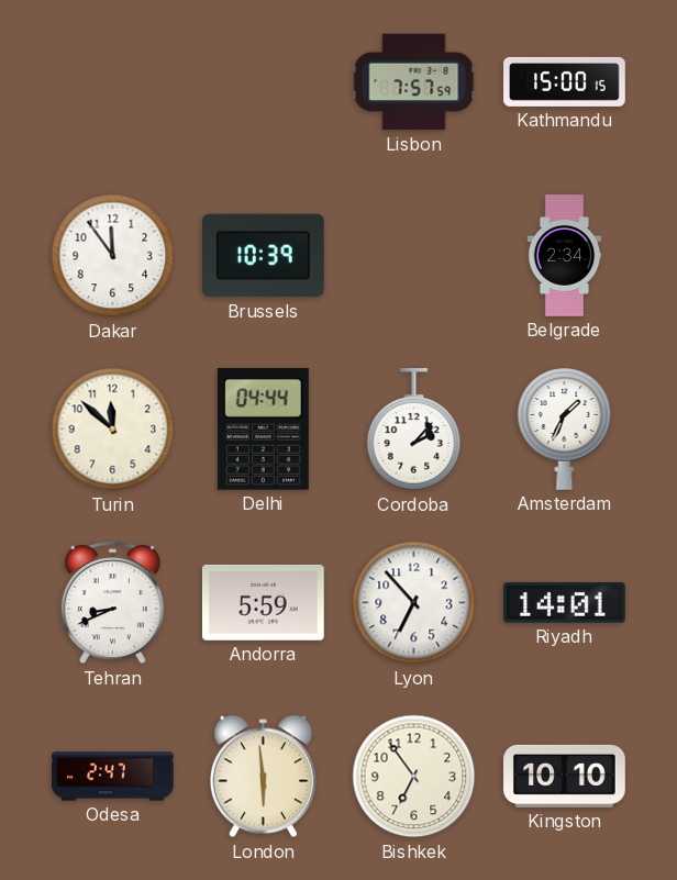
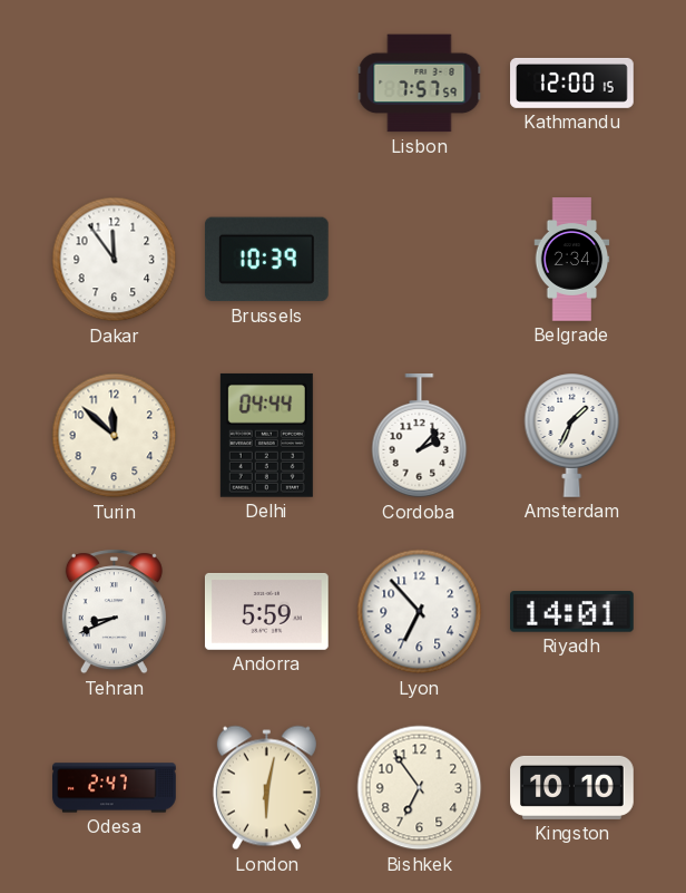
Kathmandu: 15:00 -> 12:00 (572, 82)
London: 5:59 -> 6:02 (266, 788)
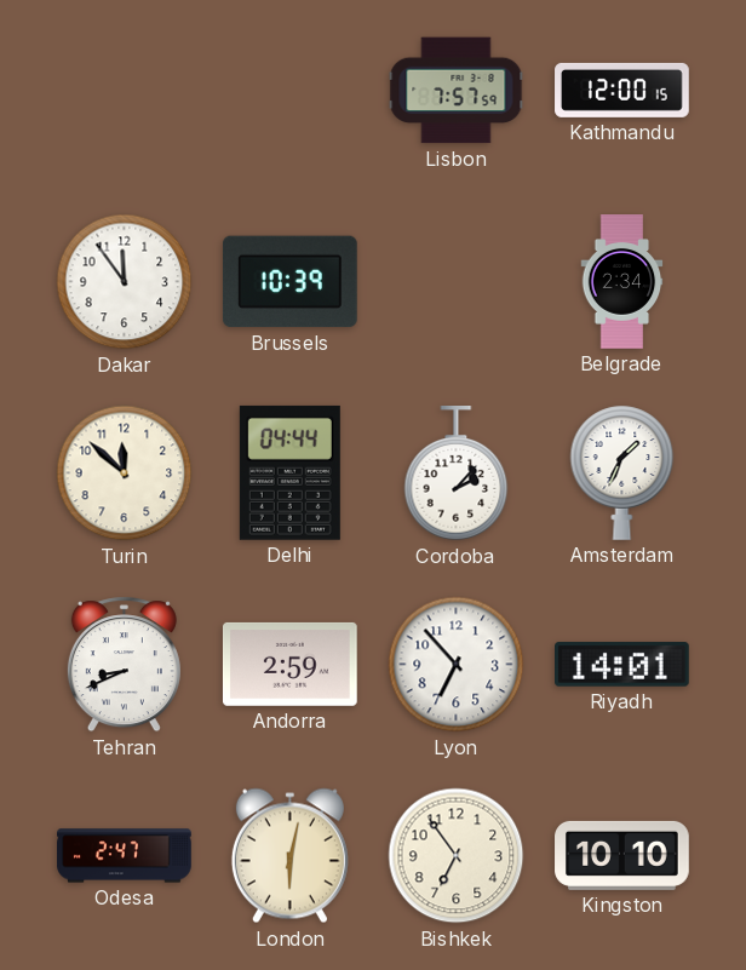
Andorra: 5:59 -> 2:59 (291, 664)
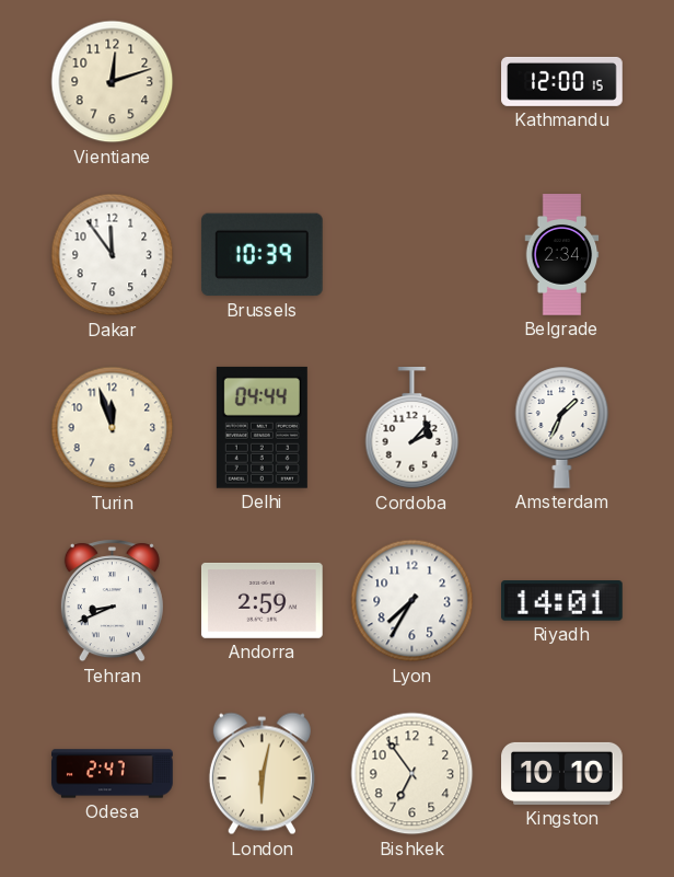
Vientiane: none -> 12:12 (113, 82)
Lisbon: 7:57 -> none (457, 91)
Turin: 11:52 -> 11:57 (113, 428)
Lyon: 6:53 -> 7:35 (412, 601)
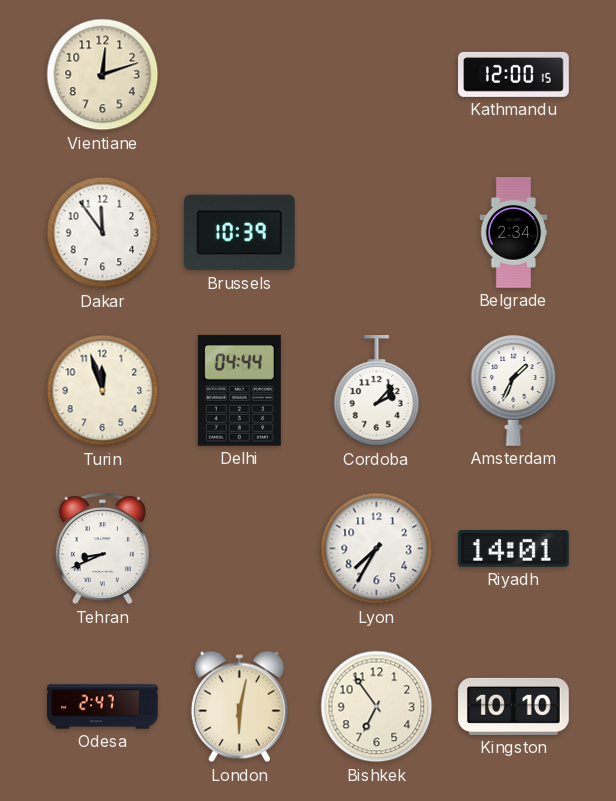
Andorra: 2:59 -> none (263, 600)
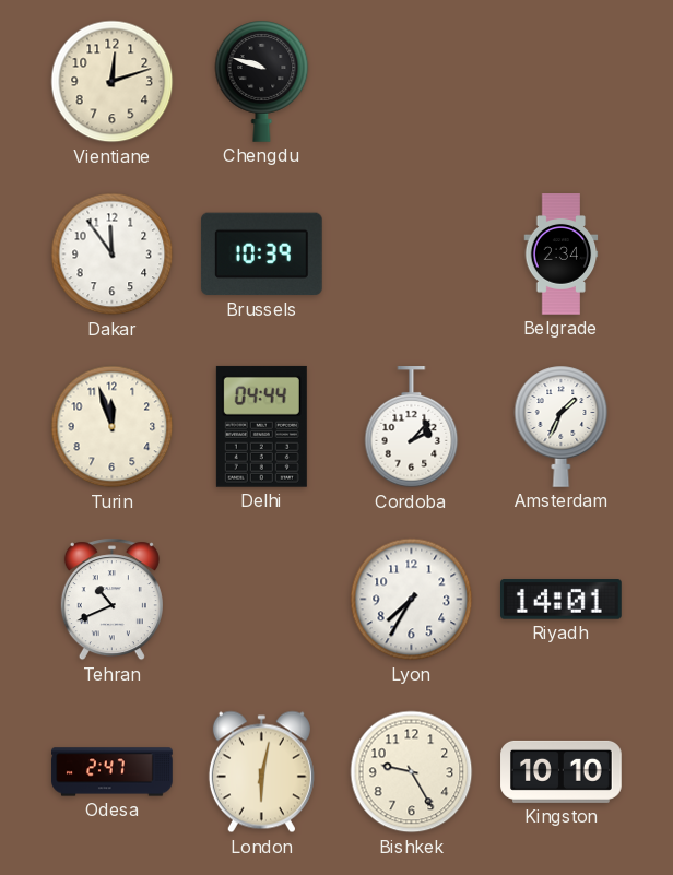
Chengdu: none -> 9:48 (262, 81)
Kathmandu: 12:00 -> none (514, 74)
Tehran: 8:41 -> 10:41 (111, 600)
Bishkek: 6:54 -> 9:25 (412, 772)
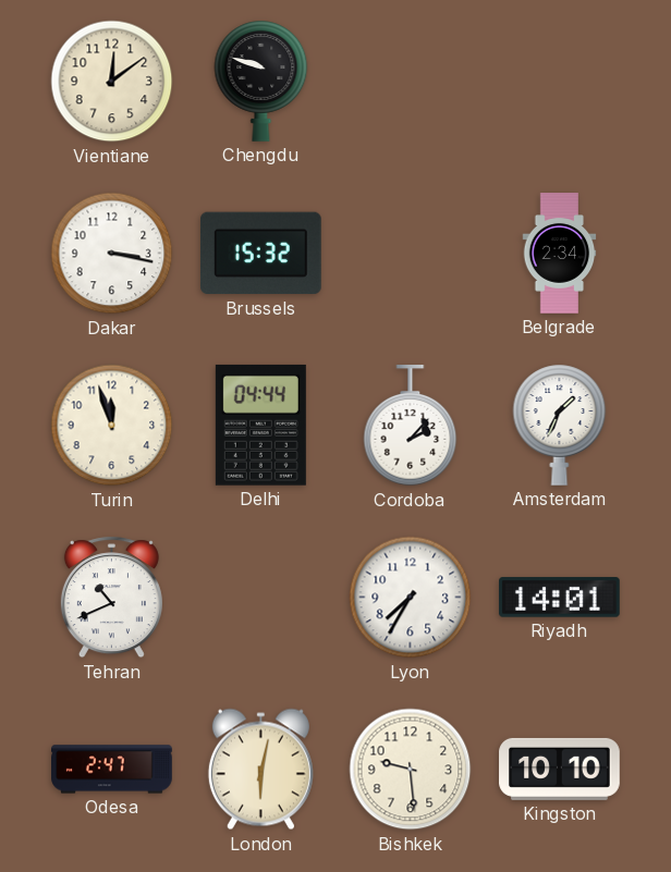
Vientiane: 12:12 -> 12:09 (112, 82)
Dakar: 11:54 -> 3:17 (112, 254)
Brussels: 10:39 -> 15:32 (260, 254)
Bishkek: 9:25 -> 9:29 (411, 770)
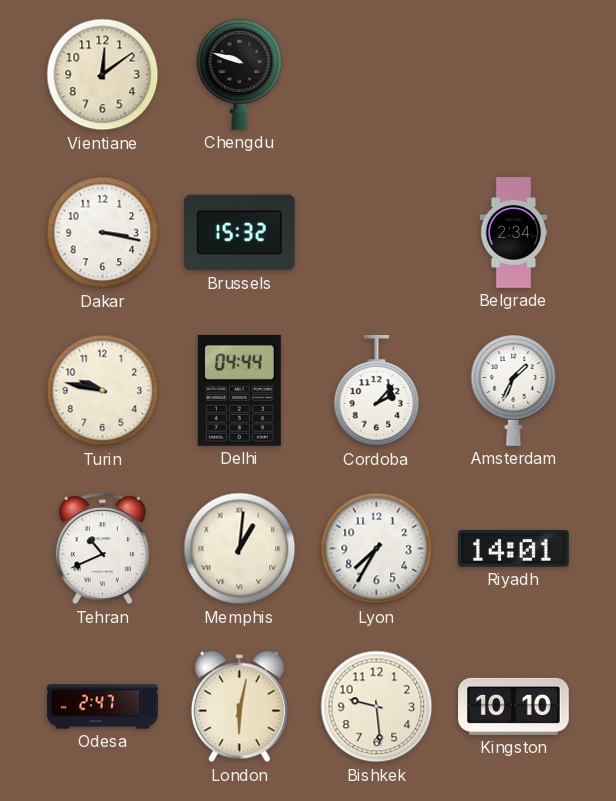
Turin: 11:57 -> 9:47 (103, 391)
Memphis: none -> 1:01 (240, 549)
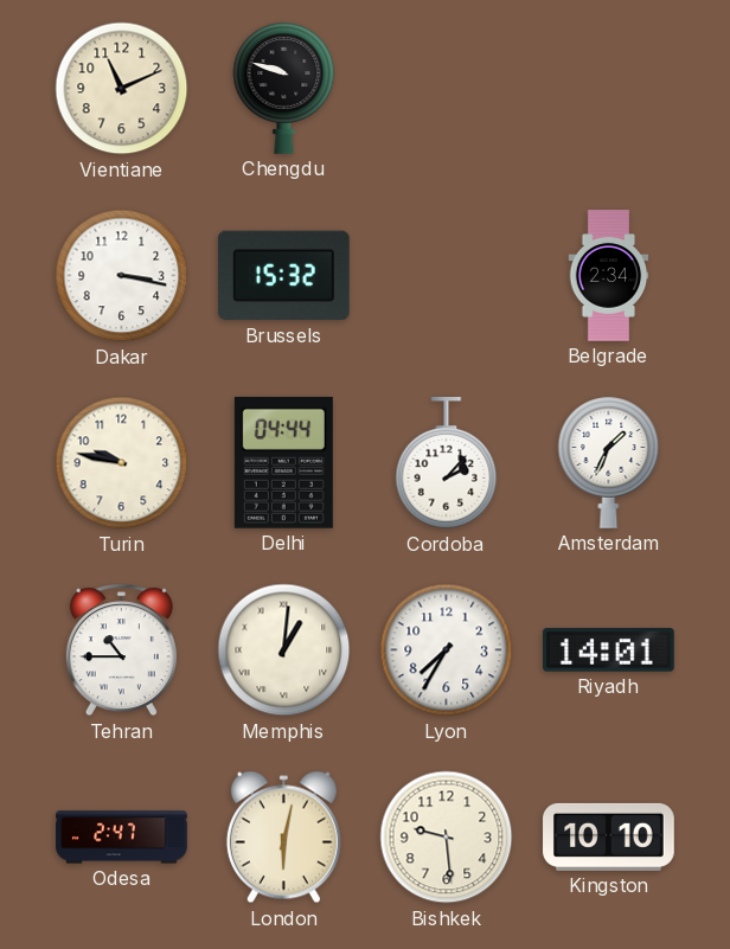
Vientiane: 12:09 -> 11:11 (122, 89)
Tehran: 10:41 -> 10:45 (121, 650)
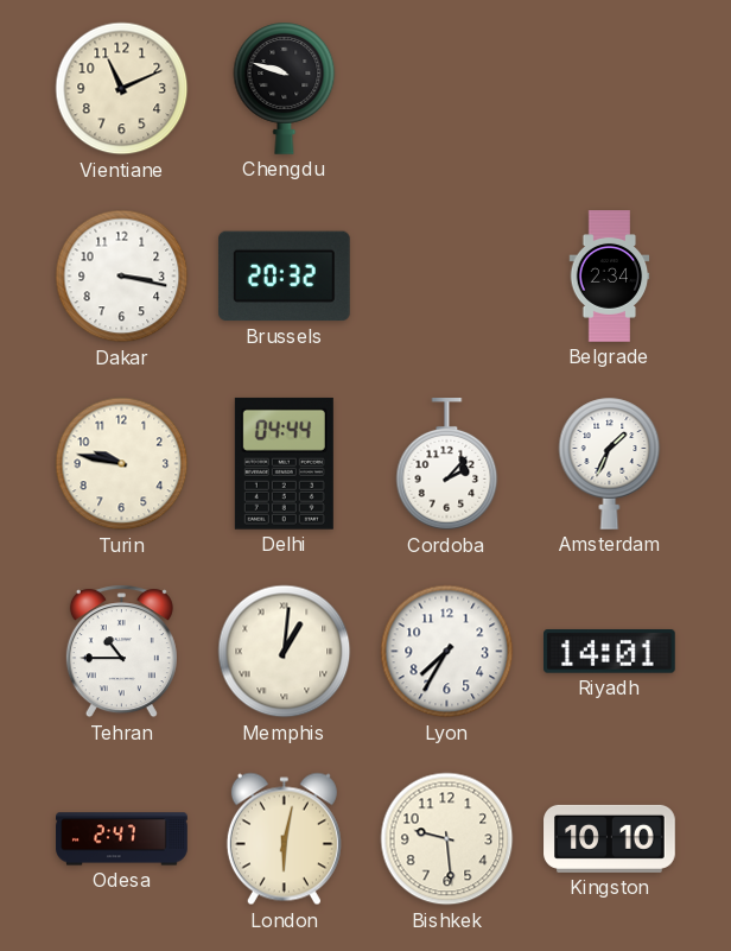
Brussels: 15:32 -> 20:32 (284, 277)
